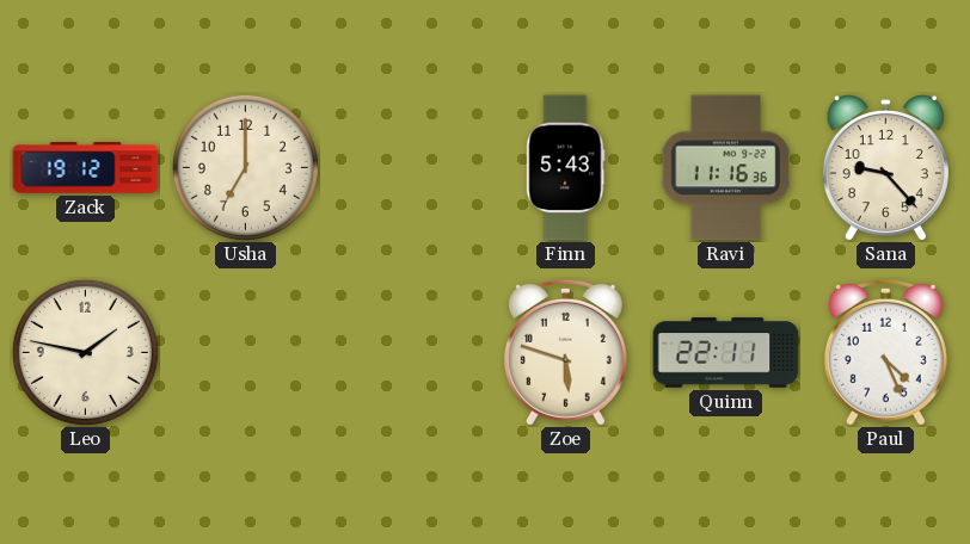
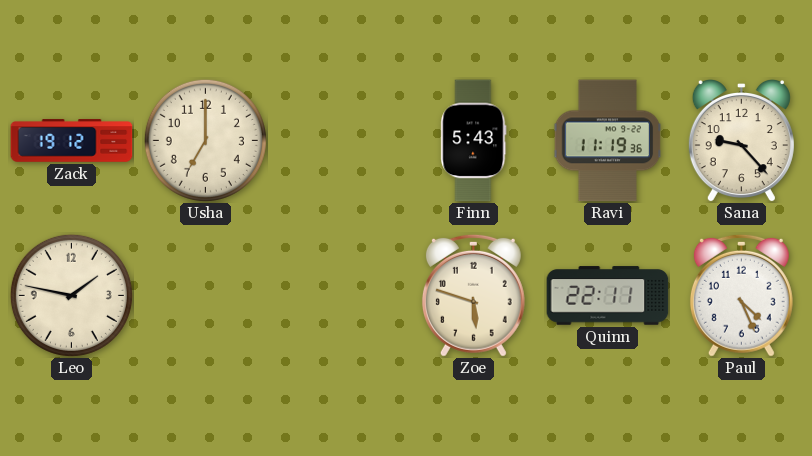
Ravi: 11:16 -> 11:19 (608, 141)
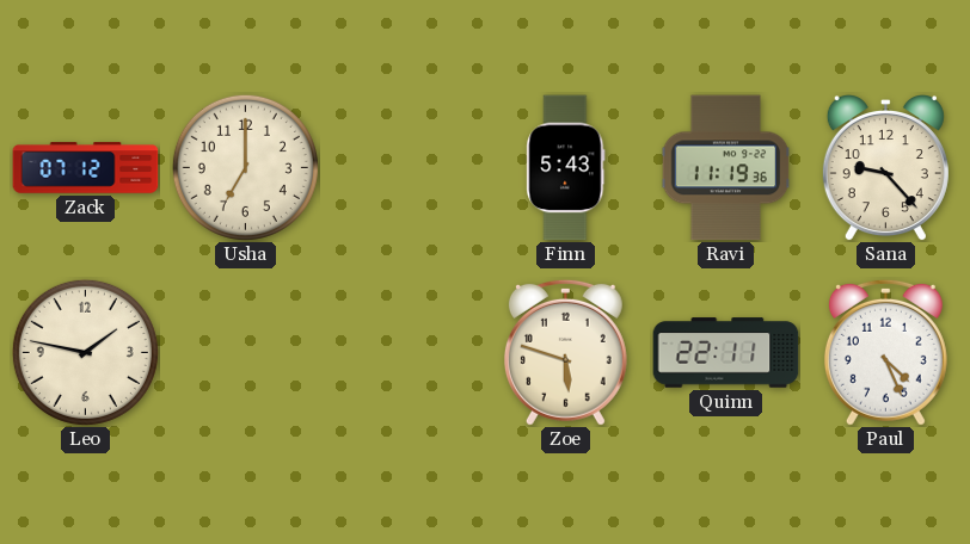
Zack: 19:12 -> 07:12 (86, 168)
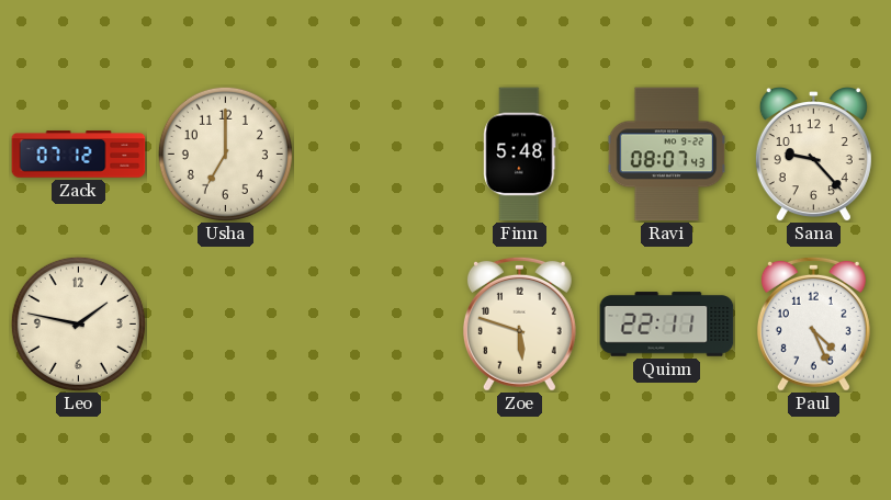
Finn: 5:43 -> 5:48 (520, 155)
Ravi: 11:19 -> 08:07 (667, 155)
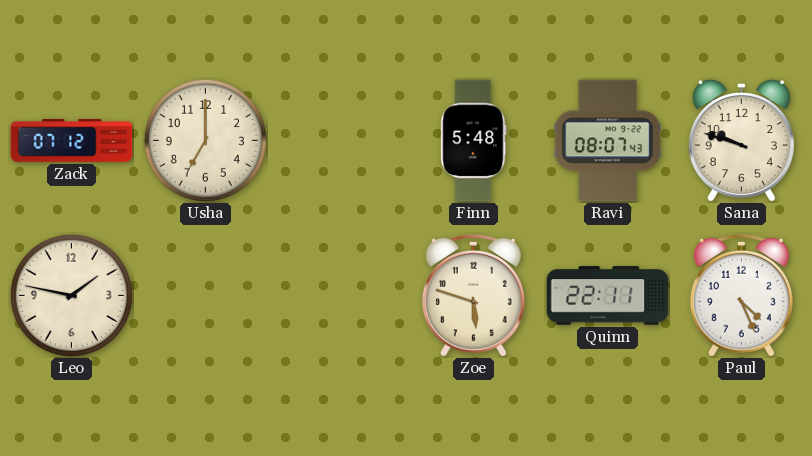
Sana: 9:23 -> 9:48 (741, 141)
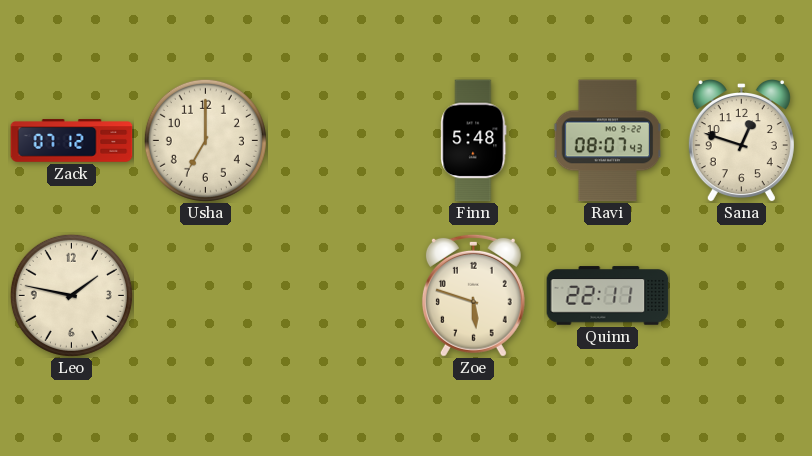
Sana: 9:48 -> 12:48 (741, 141)
Paul: 4:26 -> none (741, 295)
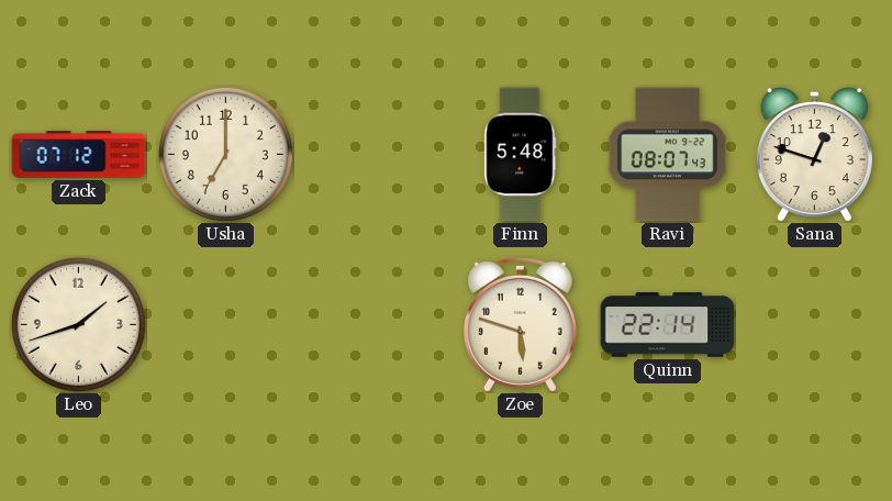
Leo: 1:47 -> 1:42 (78, 324)
Quinn: 22:11 -> 22:14 (668, 325)
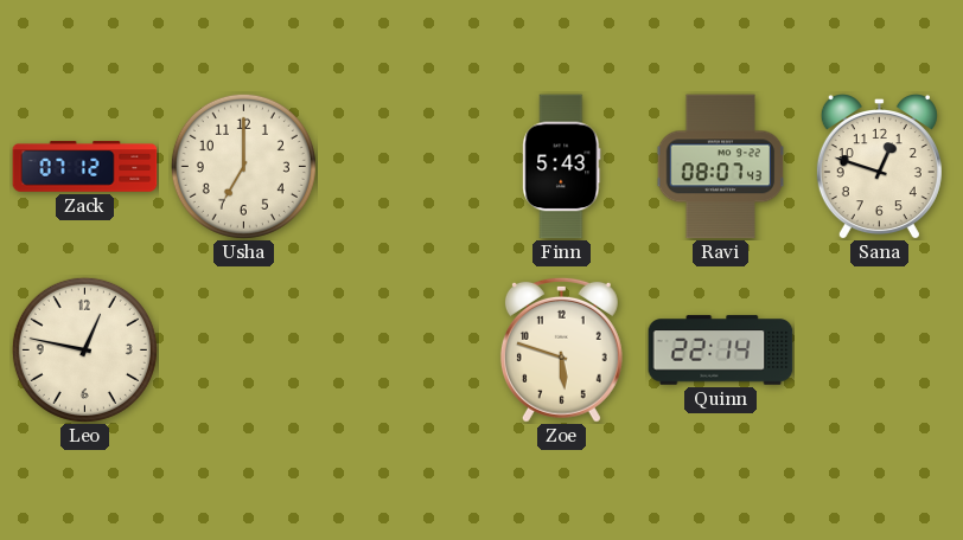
Finn: 5:48 -> 5:43 (562, 167)
Leo: 1:42 -> 12:47 (84, 349)
